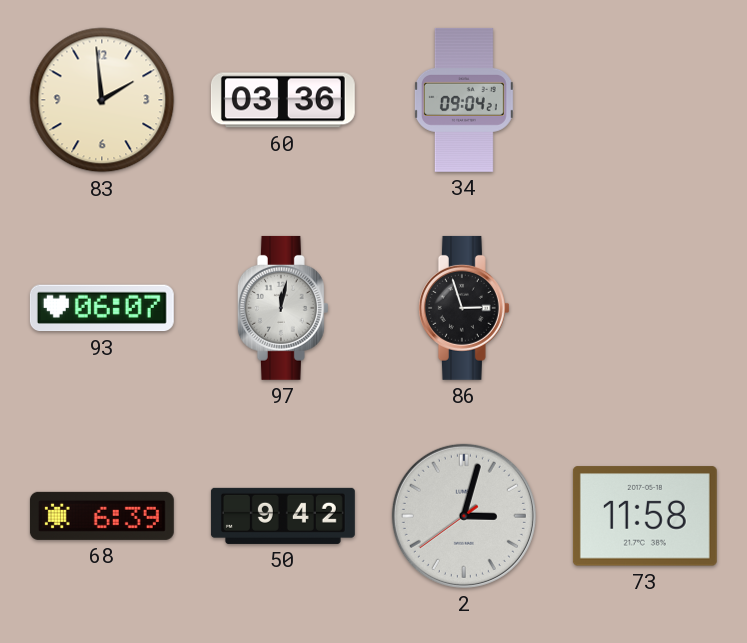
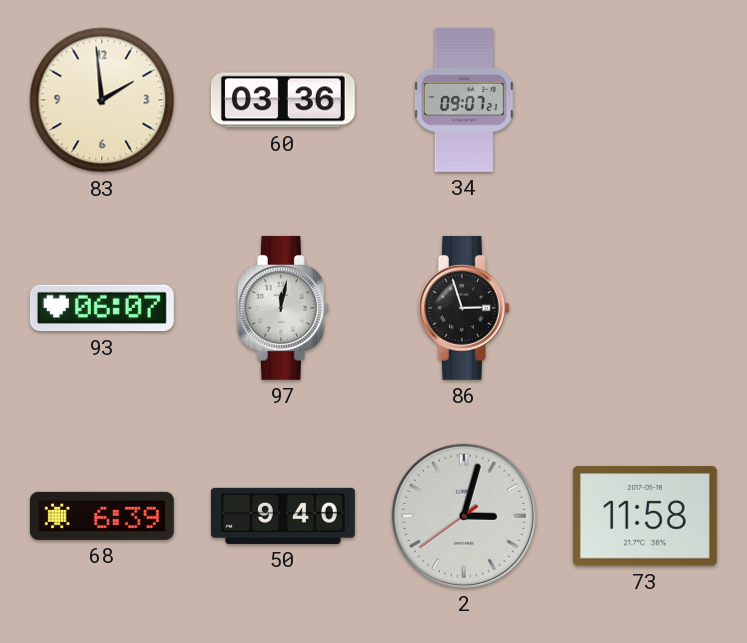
34: 09:04 -> 09:07 (464, 100)
50: 9:42 -> 9:40 (283, 516)
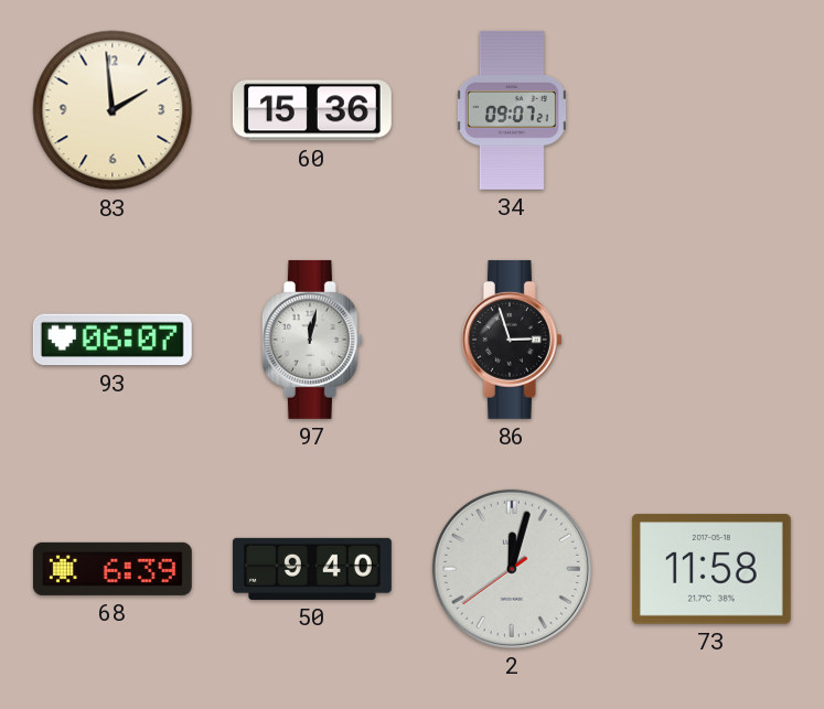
60: 03:36 -> 15:36 (312, 110)
2: 3:02 -> 12:02 (512, 569)
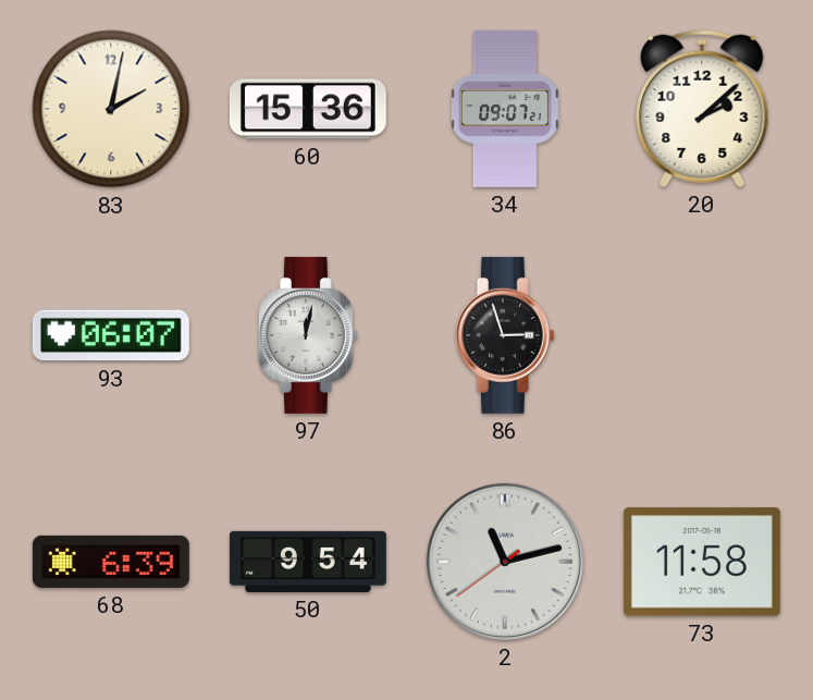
83: 1:59 -> 2:02 (111, 109)
20: none -> 2:08 (702, 109)
50: 9:40 -> 9:54 (308, 562)
2: 12:02 -> 11:12 (505, 562)
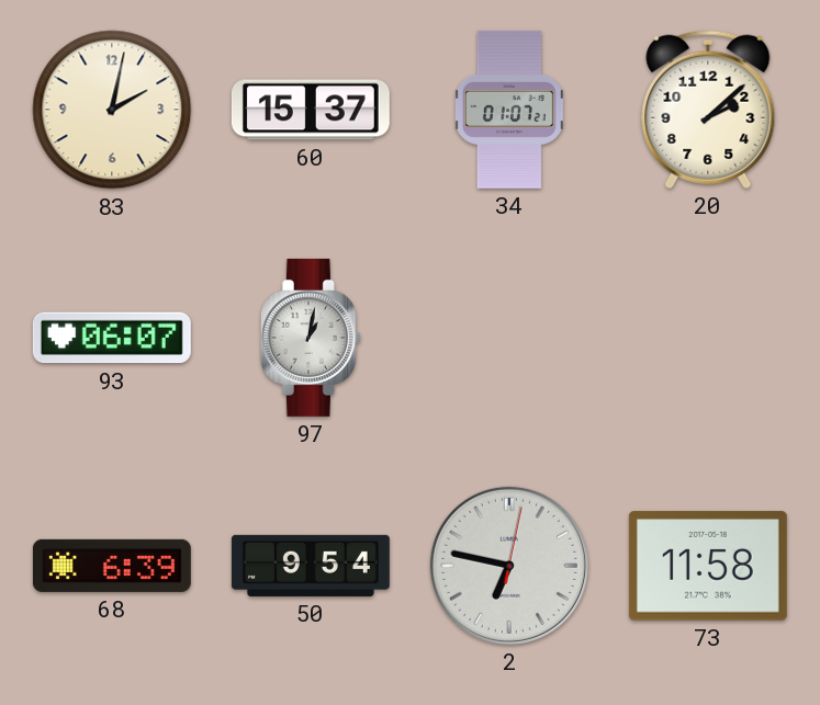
60: 15:36 -> 15:37 (311, 110)
34: 09:07 -> 01:07 (509, 110)
97: 12:02 -> 1:02 (311, 338)
86: 2:57 -> none (505, 335)
2: 11:12 -> 6:47 (509, 566)
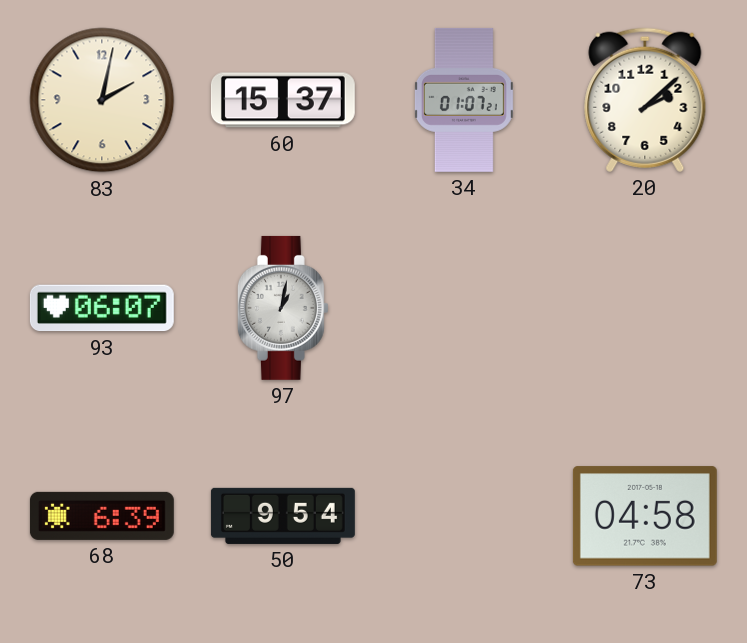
2: 6:47 -> none (509, 566)
73: 11:58 -> 04:58 (645, 516)
